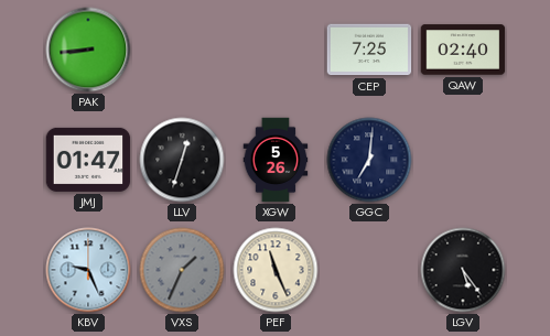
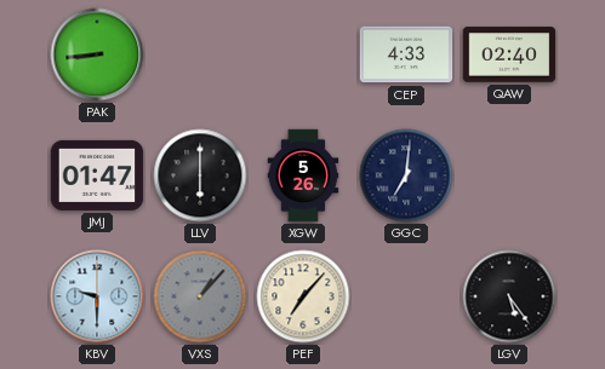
CEP: 7:25 -> 4:33 (406, 54)
LLV: 12:33 -> 6:00 (200, 175)
KBV: 9:26 -> 9:30 (97, 296)
VXS: 1:34 -> 1:07 (200, 296)
PEF: 11:26 -> 7:07 (303, 296)
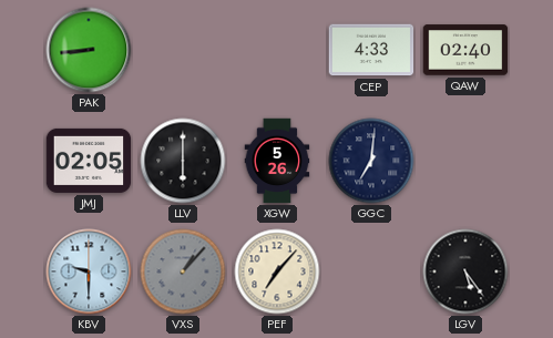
JMJ: 01:47 -> 02:05 (89, 161)
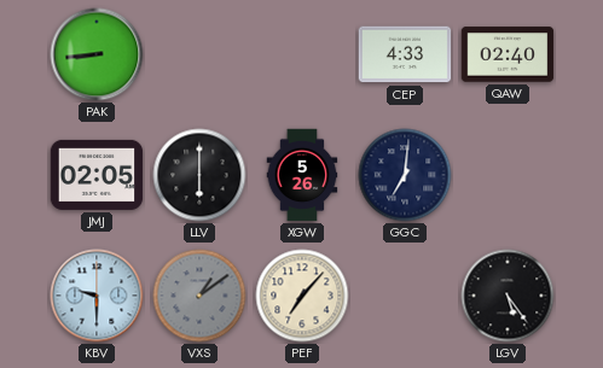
VXS: 1:07 -> 1:09 (199, 296)
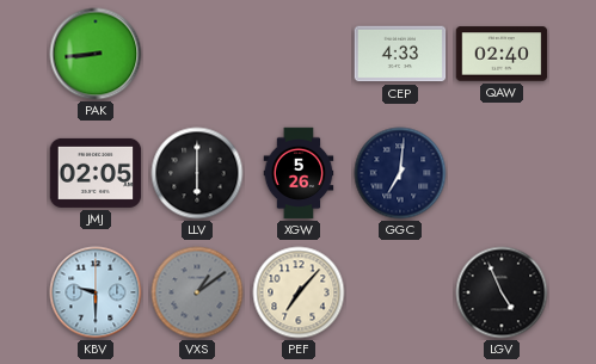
LGV: 5:24 -> 4:56 (502, 292)
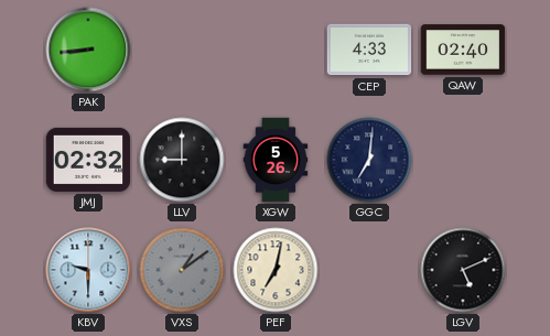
JMJ: 02:05 -> 02:32 (88, 160)
LLV: 6:00 -> 9:00 (182, 160)
PEF: 7:07 -> 7:02 (276, 270)
LGV: 4:56 -> 5:11 (463, 270)
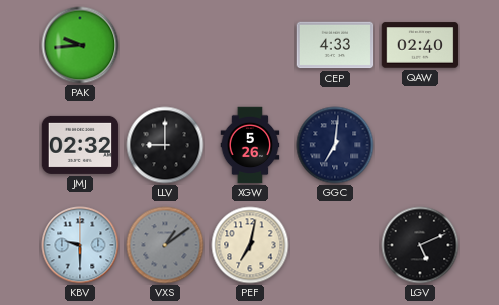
PAK: 8:44 -> 9:44 (80, 45)
